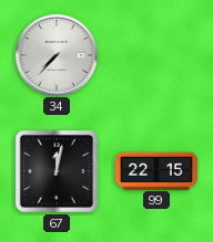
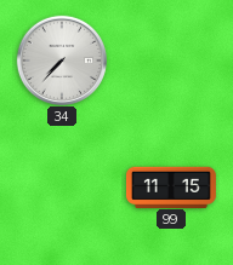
67: 12:02 -> none (57, 171)
99: 22:15 -> 11:15 (171, 186)
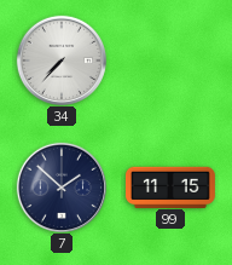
7: none -> 1:52 (60, 186)
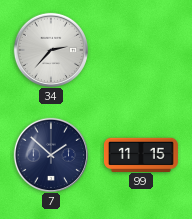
34: 7:37 -> 2:37 (50, 49)
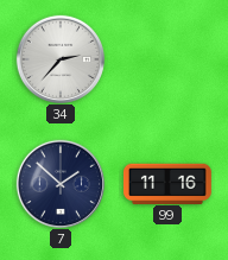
99: 11:15 -> 11:16 (167, 183)
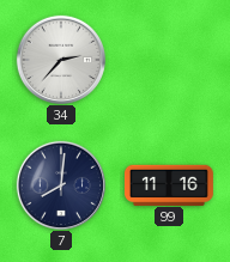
7: 1:52 -> 8:01 (60, 184)
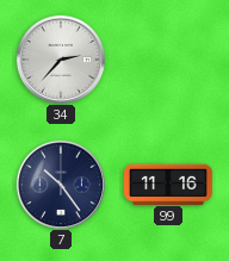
7: 8:01 -> 10:24 (60, 184)
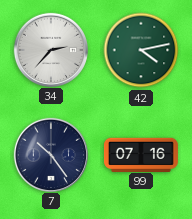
42: none -> 4:13 (141, 50)
99: 11:16 -> 07:16 (141, 154)
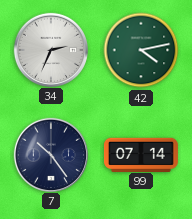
34: 2:37 -> 2:34 (50, 49)
99: 07:16 -> 07:14 (141, 154)
